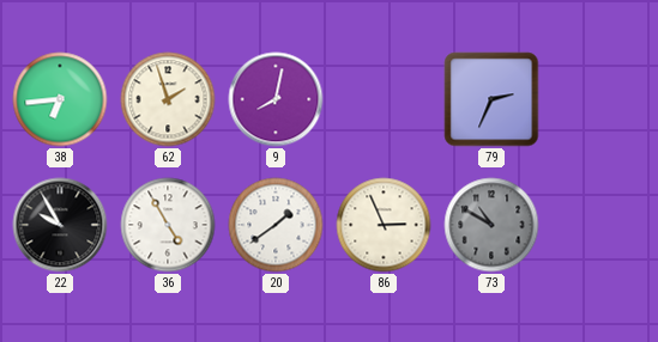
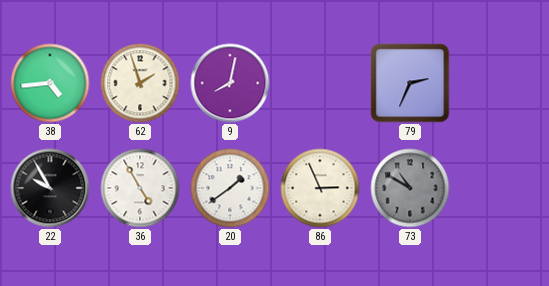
38: 6:44 -> 4:44 (50, 83)
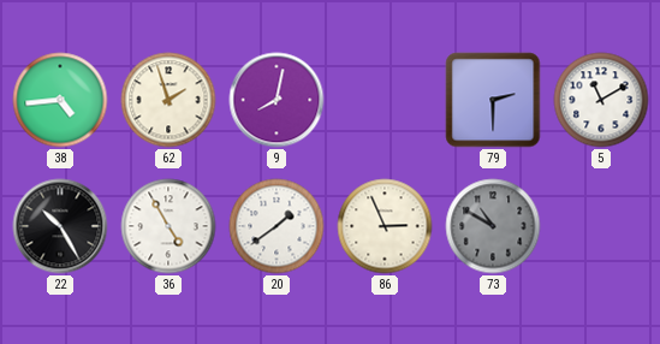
79: 2:34 -> 2:30 (493, 100)
5: none -> 11:10 (601, 100)
22: 9:55 -> 10:25 (60, 226)
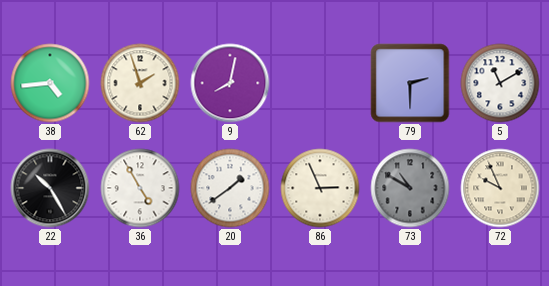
72: none -> 9:56 (500, 188)
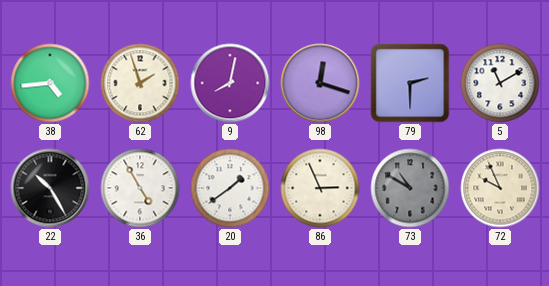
98: none -> 12:18 (320, 83)
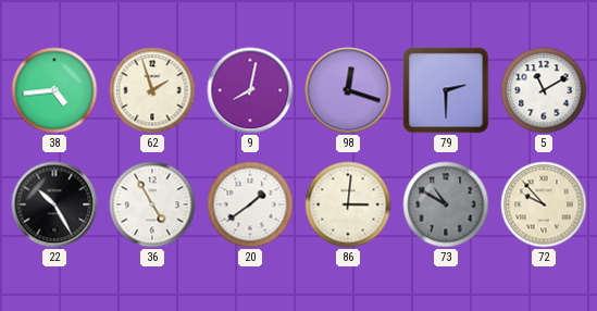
86: 2:56 -> 3:01 (348, 204)
72: 9:56 -> 9:53 (544, 204)
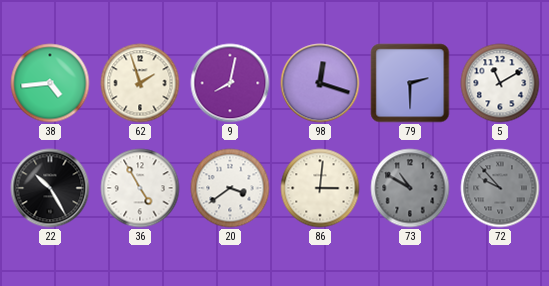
20: 1:39 -> 3:39 (230, 188)
72 dial: cream -> grey (500, 188)
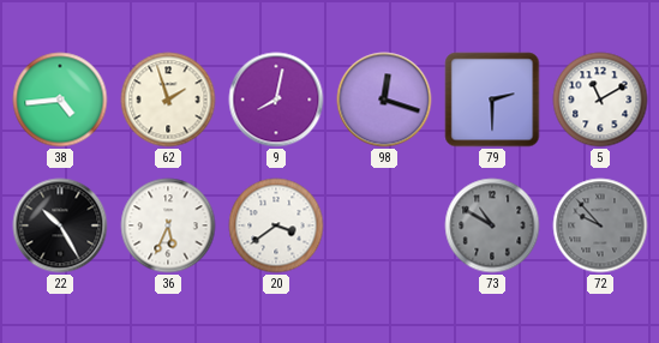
36: 4:55 -> 5:34 (168, 225)
86: 3:01 -> none (320, 188)
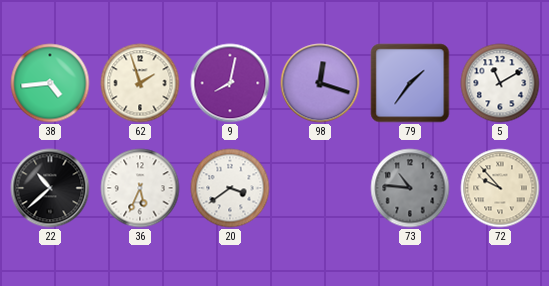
79: 2:30 -> 1:36 (410, 83)
22: 10:25 -> 10:38 (50, 188)
73: 10:50 -> 10:46 (410, 188)
72 dial: grey -> cream (500, 188)
